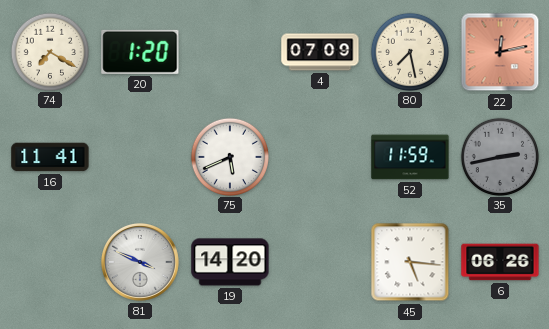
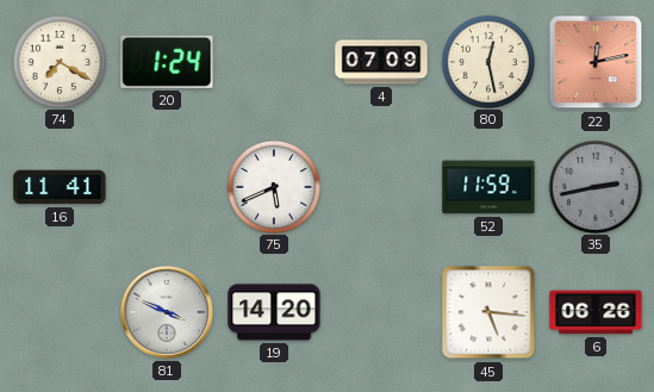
20: 1:20 -> 1:24 (167, 62)
80: 7:28 -> 12:28 (487, 61)
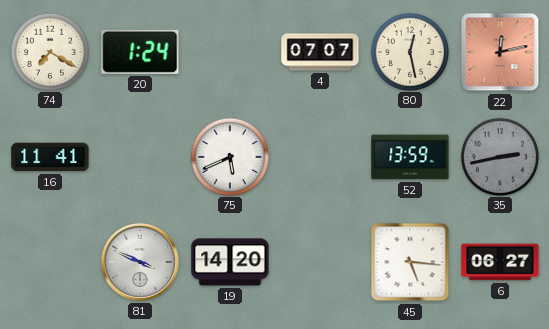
4: 07:09 -> 07:07 (320, 52)
52: 11:59 -> 13:59 (410, 157)
6: 06:26 -> 06:27 (500, 262)
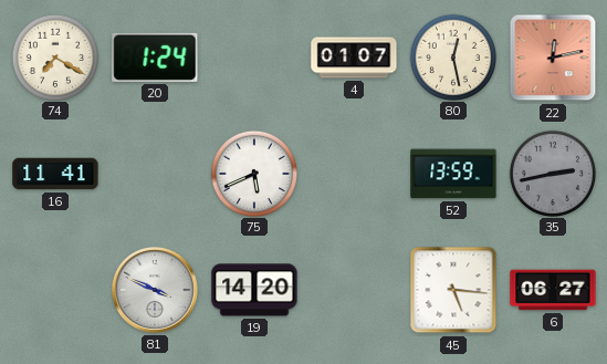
4: 07:07 -> 01:07 (354, 58)
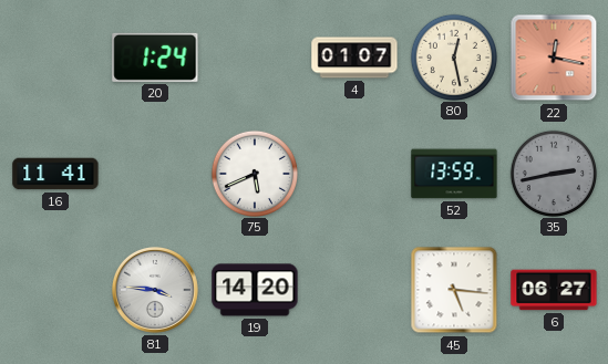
74: 7:20 -> none (54, 56)
22: 12:13 -> 12:17 (554, 58)
81: 3:49 -> 3:46 (155, 290)
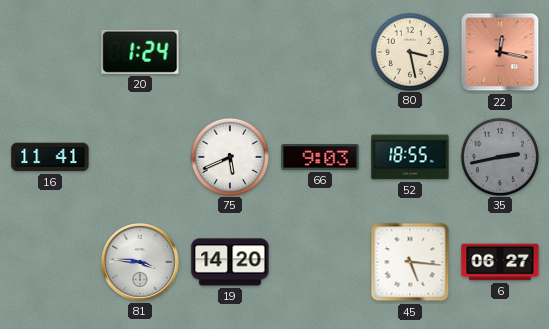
4: 01:07 -> none (354, 58)
80: 12:28 -> 3:28 (409, 51)
66: none -> 9:03 (320, 158)
52: 13:59 -> 18:55 (410, 157)
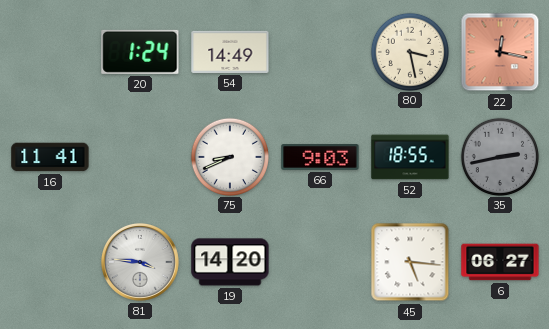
54: none -> 14:49 (230, 52)
75: 5:41 -> 8:41 (229, 156)
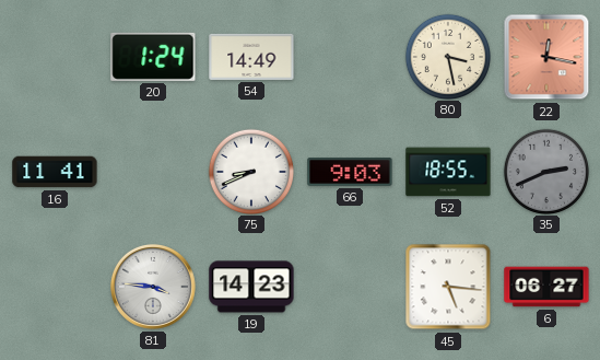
35: 2:43 -> 2:41 (545, 171)
19: 14:20 -> 14:23 (251, 287)
